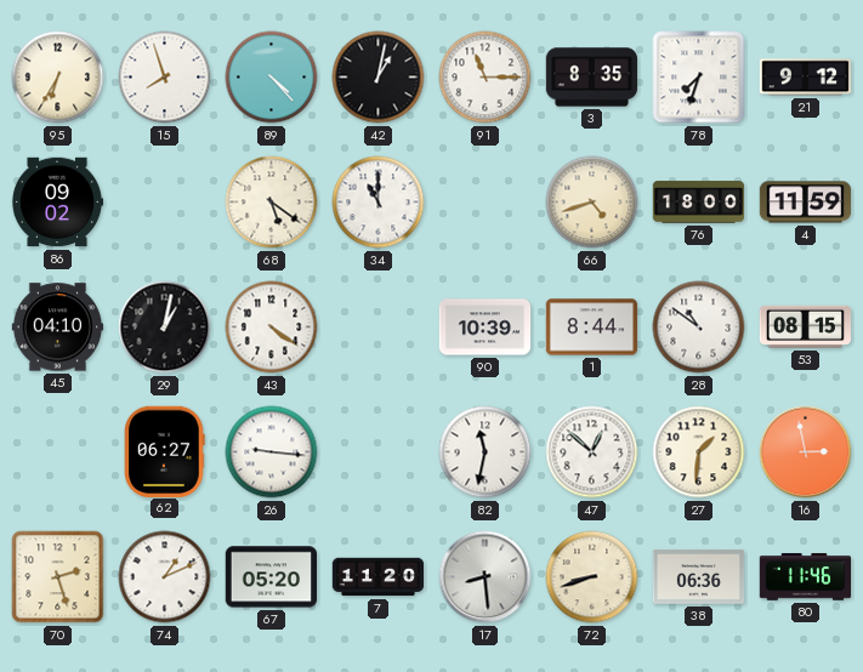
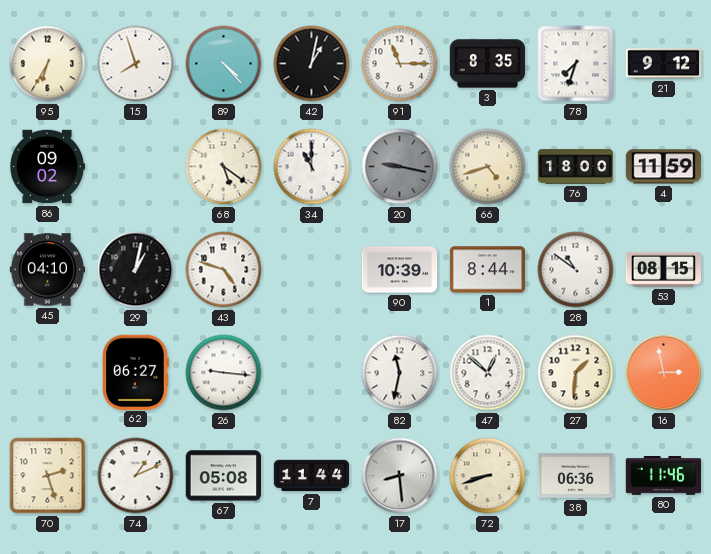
20: none -> 9:17 (400, 167)
43: 4:21 -> 4:48 (224, 270)
67: 05:20 -> 05:08 (224, 476)
7: 11:20 -> 11:44 (312, 476)
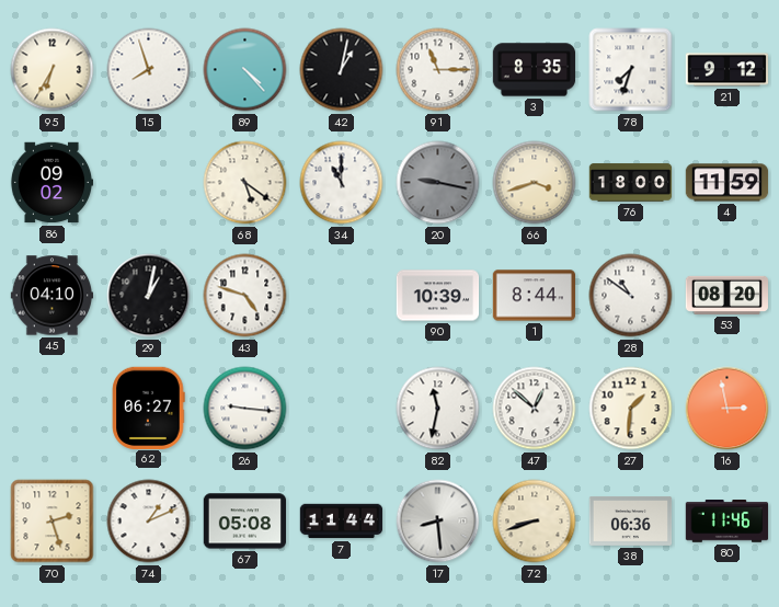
66: 4:42 -> 3:42 (535, 183)
53: 08:15 -> 08:20 (728, 295)
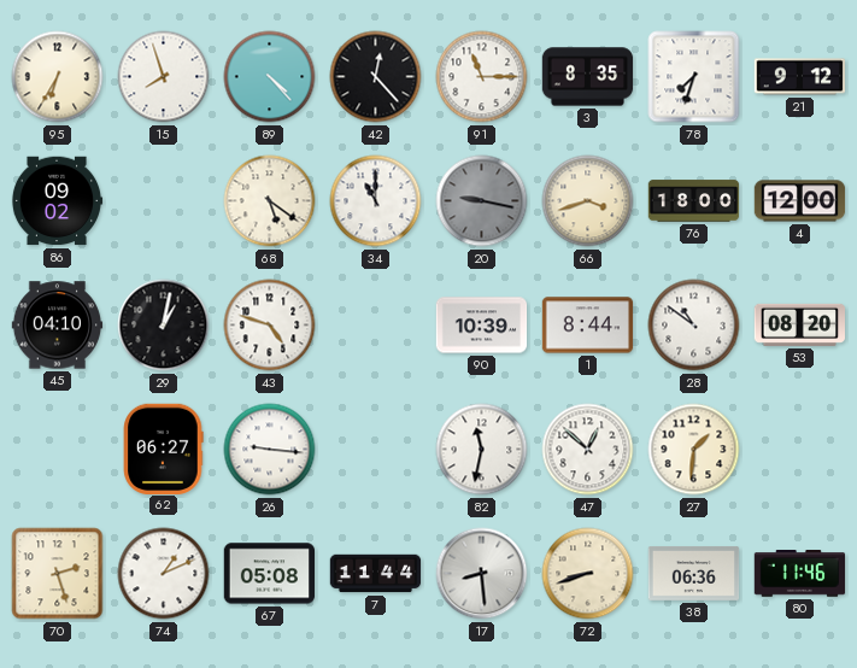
42: 1:02 -> 12:23 (376, 77)
4: 11:59 -> 12:00 (800, 201)
16: 2:58 -> none (728, 409)
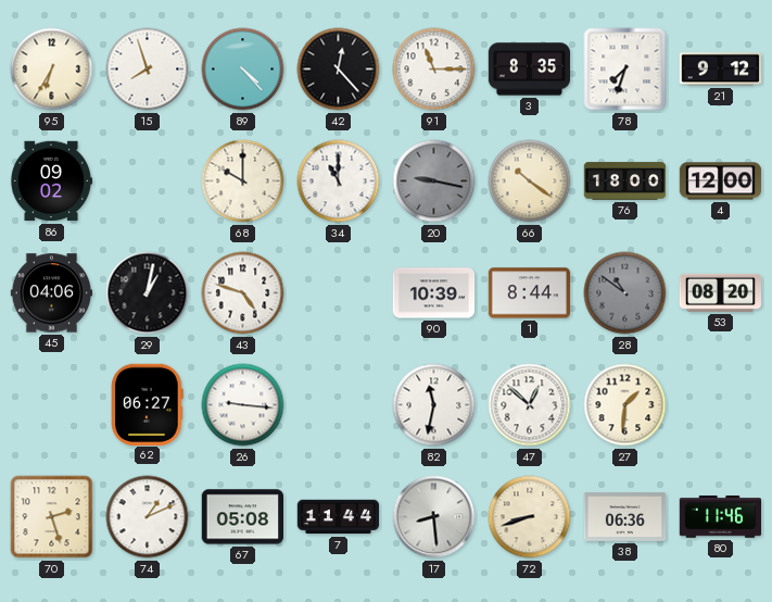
68: 5:21 -> 10:00 (243, 181)
66: 3:42 -> 10:21 (530, 181)
45: 04:10 -> 04:06 (52, 293)
28 dial: white -> grey (625, 293)
